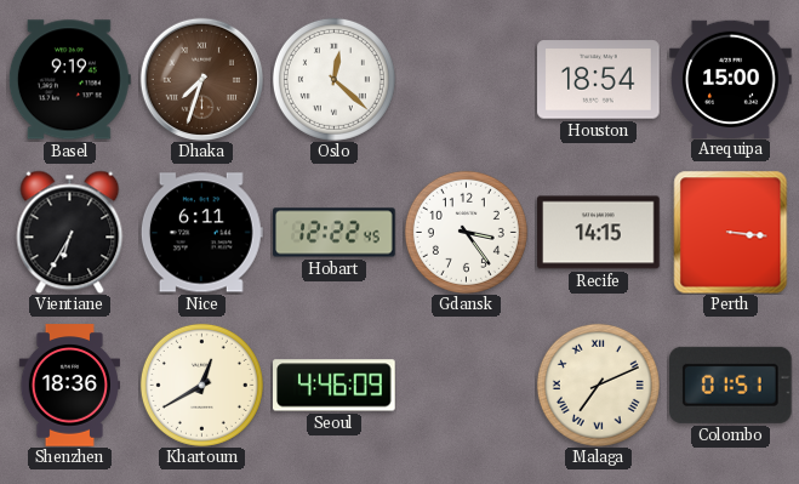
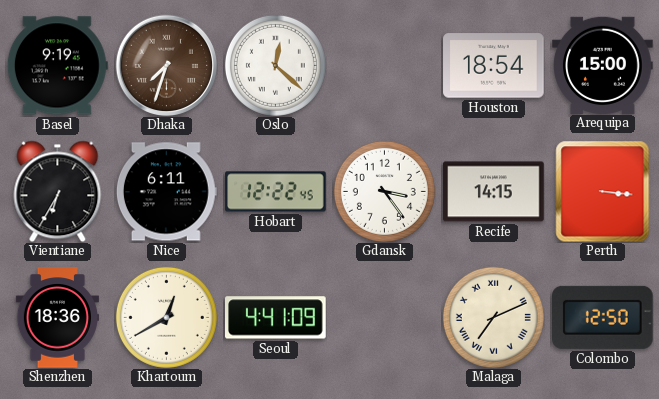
Seoul: 4:46 -> 4:41 (276, 318)
Colombo: 01:51 -> 12:50 (603, 317)
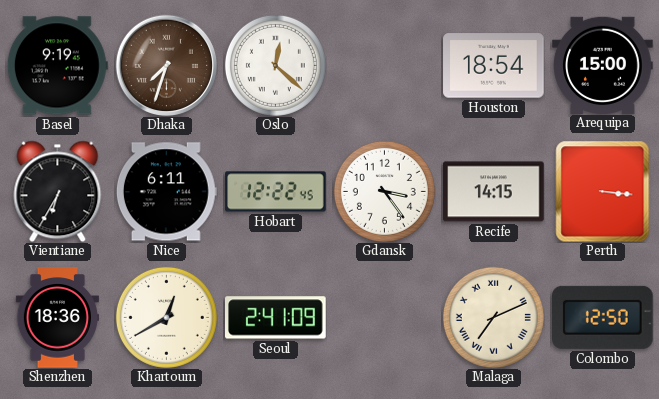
Seoul: 4:41 -> 2:41 (276, 318)
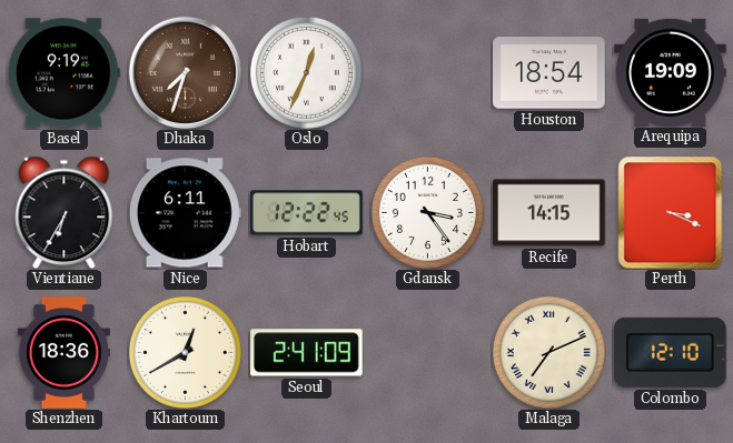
Oslo: 12:22 -> 12:34 (306, 72)
Arequipa: 15:00 -> 19:09 (671, 72)
Perth: 3:16 -> 3:19 (671, 212)
Colombo: 12:50 -> 12:10 (671, 352)
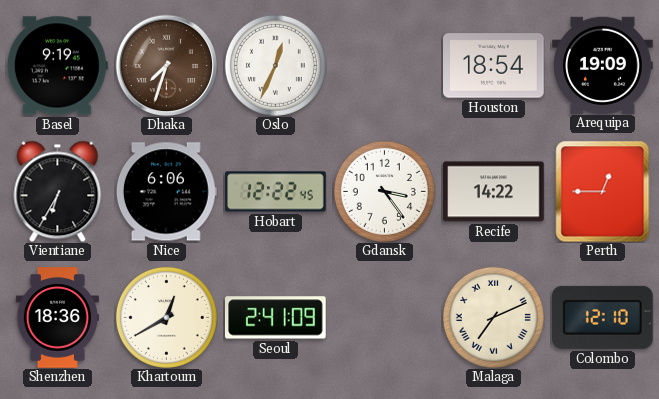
Nice: 6:11 -> 6:06 (166, 192)
Recife: 14:15 -> 14:22 (494, 192)
Perth: 3:19 -> 12:45 (603, 191)
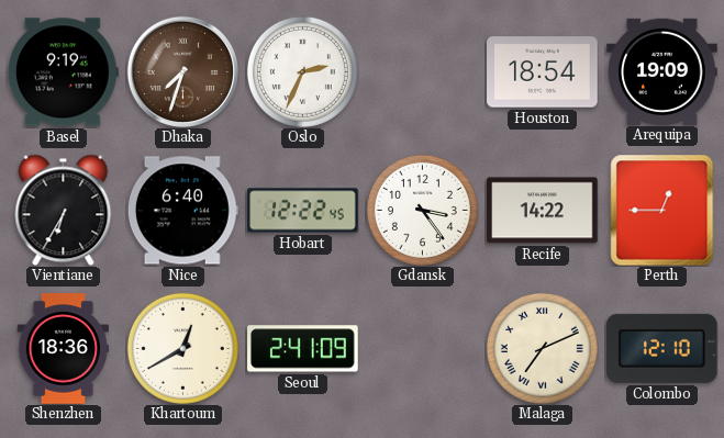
Oslo: 12:34 -> 2:34 (302, 71)
Nice: 6:06 -> 6:40 (182, 211)
